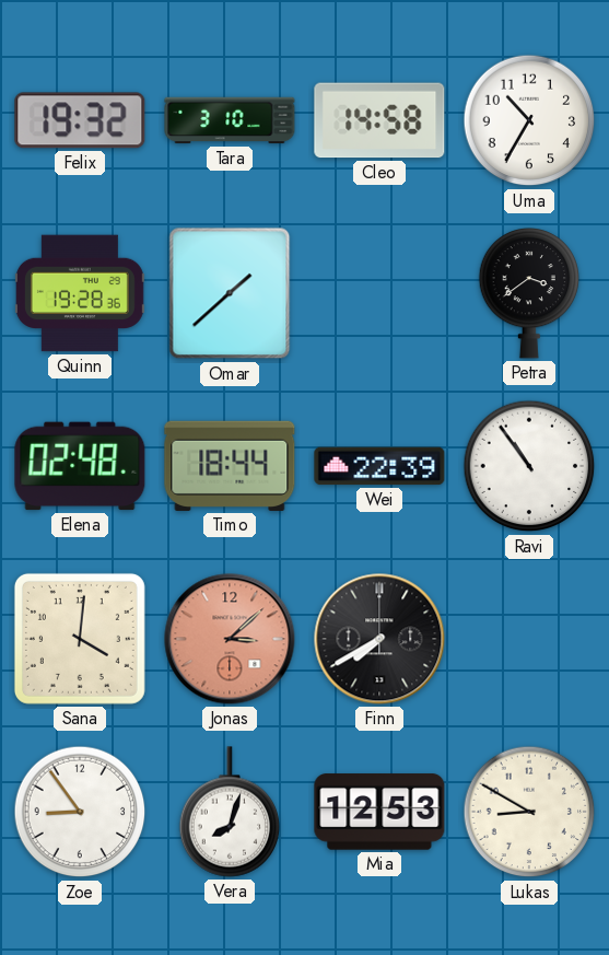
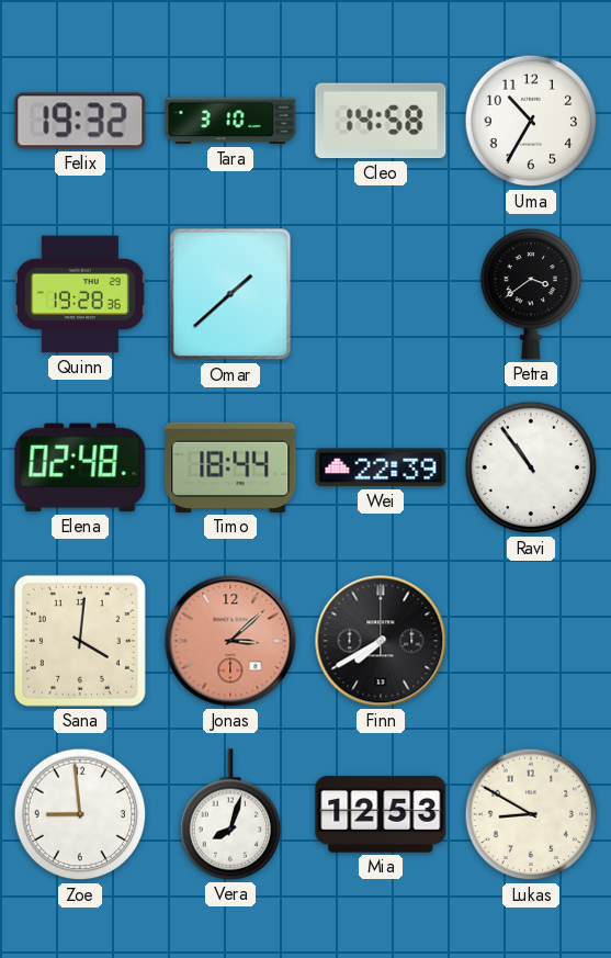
Zoe: 8:54 -> 8:59 (80, 814)
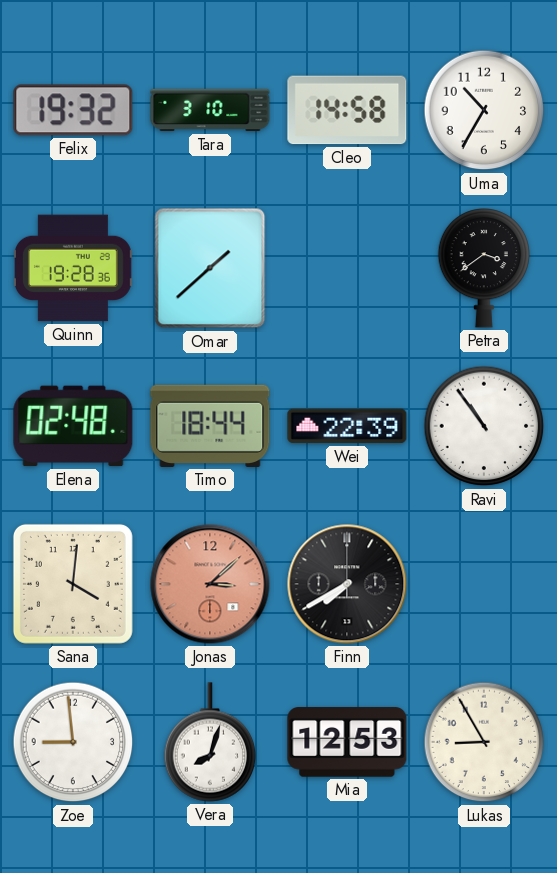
Lukas: 8:50 -> 8:55 (484, 742)
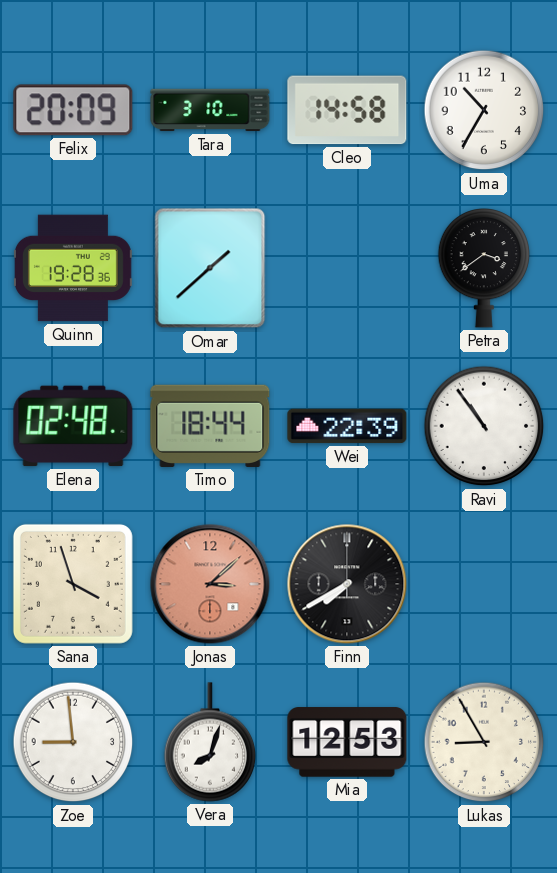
Felix: 19:32 -> 20:09 (73, 110)
Sana: 4:01 -> 3:57 (73, 584)
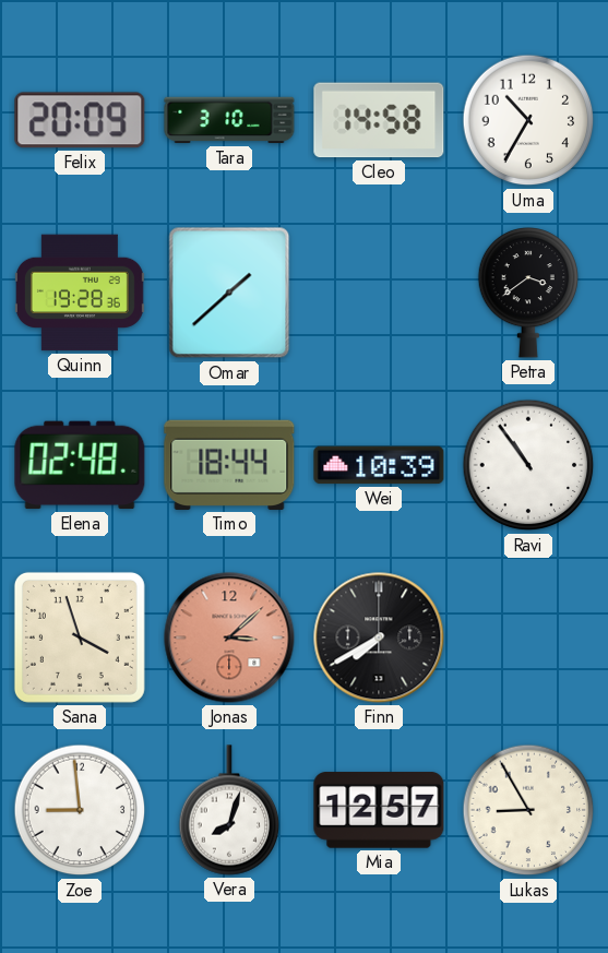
Wei: 22:39 -> 10:39 (379, 465)
Mia: 12:53 -> 12:57 (379, 810)
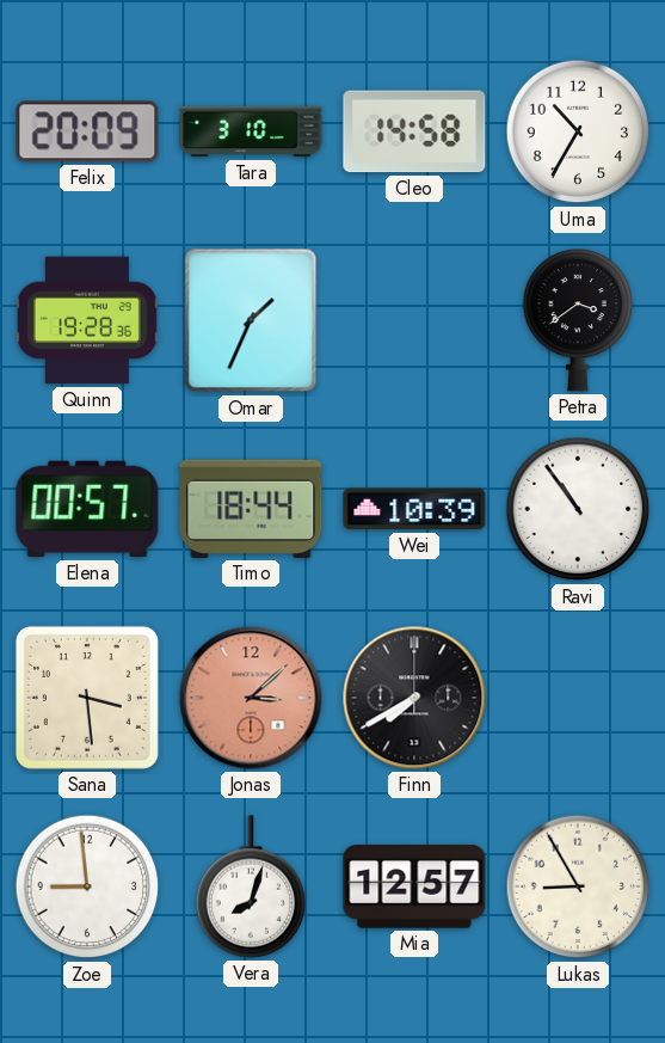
Omar: 1:38 -> 1:34 (251, 320)
Elena: 02:48 -> 00:57 (87, 509)
Sana: 3:57 -> 3:29 (87, 698)
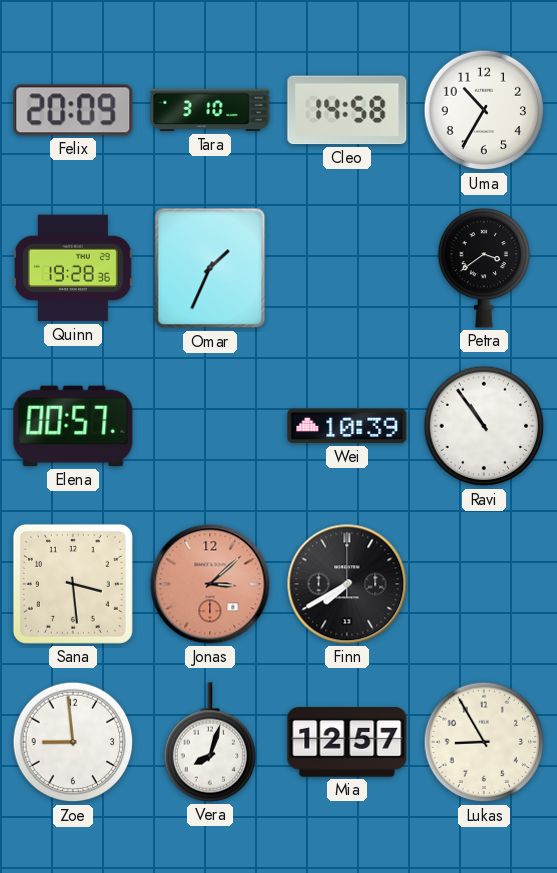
Timo: 18:44 -> none (251, 509)
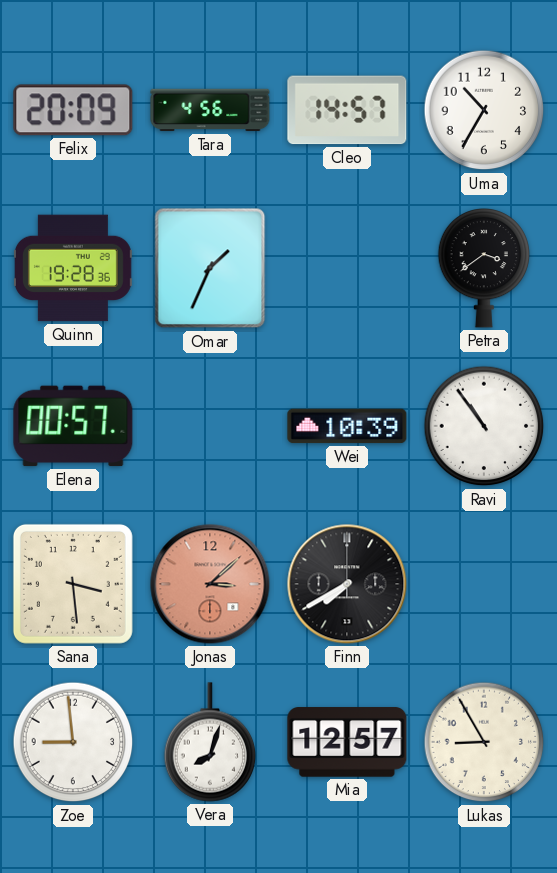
Tara: 3:10 -> 4:56 (210, 110)
Cleo: 14:58 -> 14:57 (347, 110)
